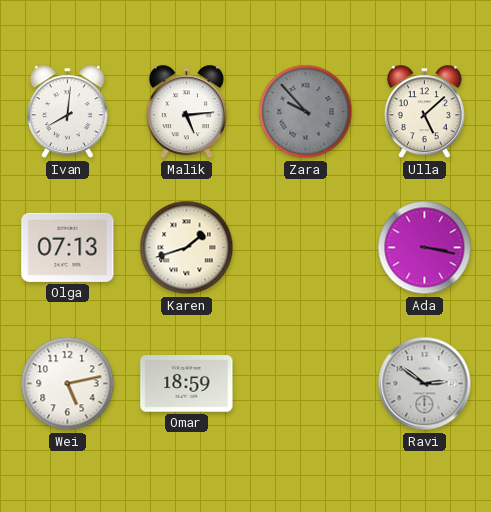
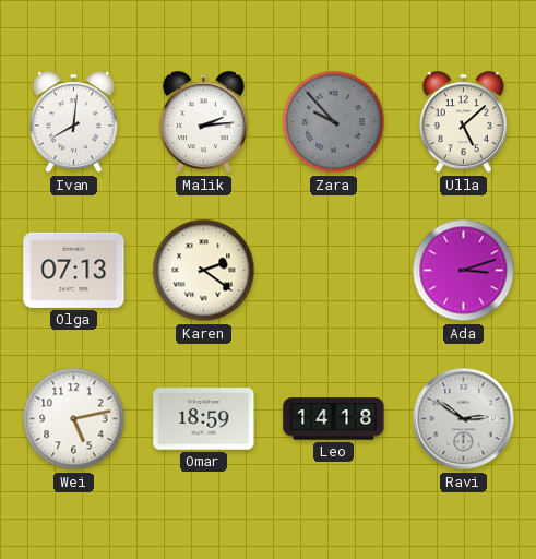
Malik: 5:14 -> 2:14 (203, 122)
Karen: 1:42 -> 2:21 (204, 271)
Ada: 3:17 -> 3:12 (464, 271)
Leo: none -> 14:18 (334, 419)
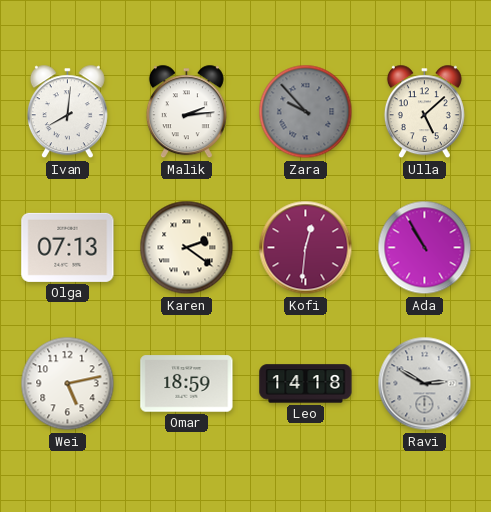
Kofi: none -> 12:31 (306, 248)
Ada: 3:12 -> 10:55 (425, 248)
Ravi: 2:51 -> 2:50 (425, 384)
